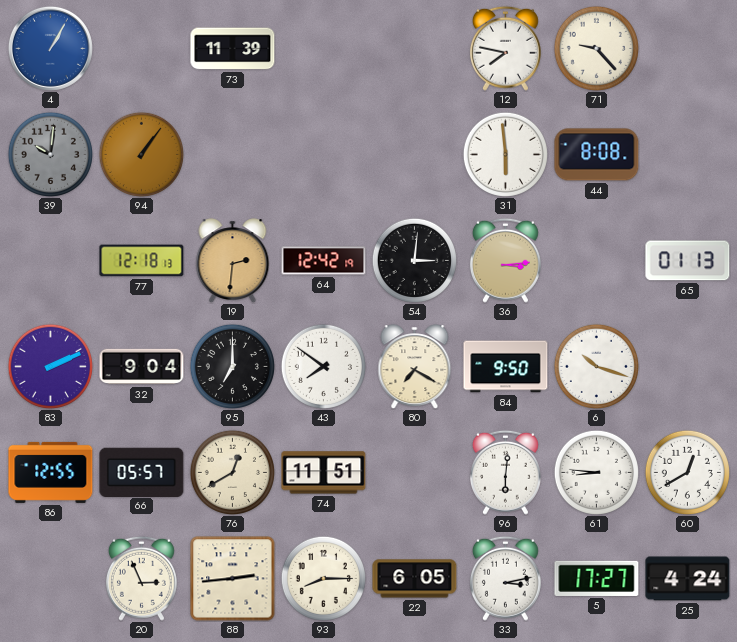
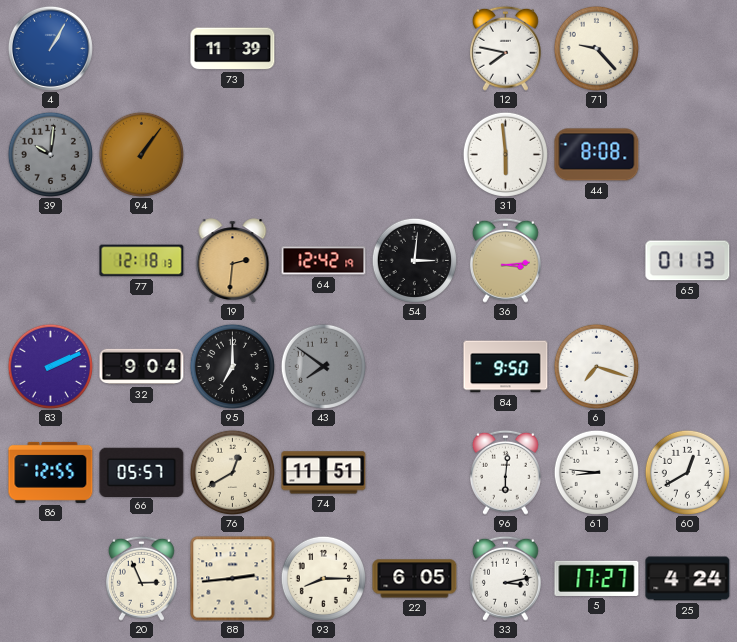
43 dial: white -> grey (323, 366)
80: 7:20 -> none (415, 366)
6: 10:18 -> 7:18 (596, 366)
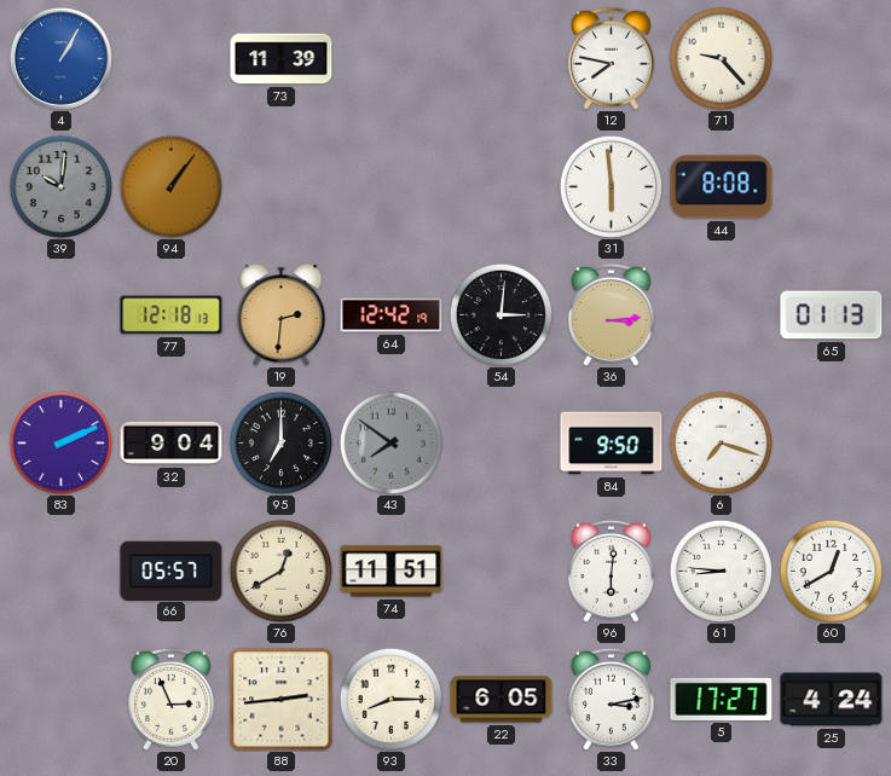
86: 12:55 -> none (51, 472)
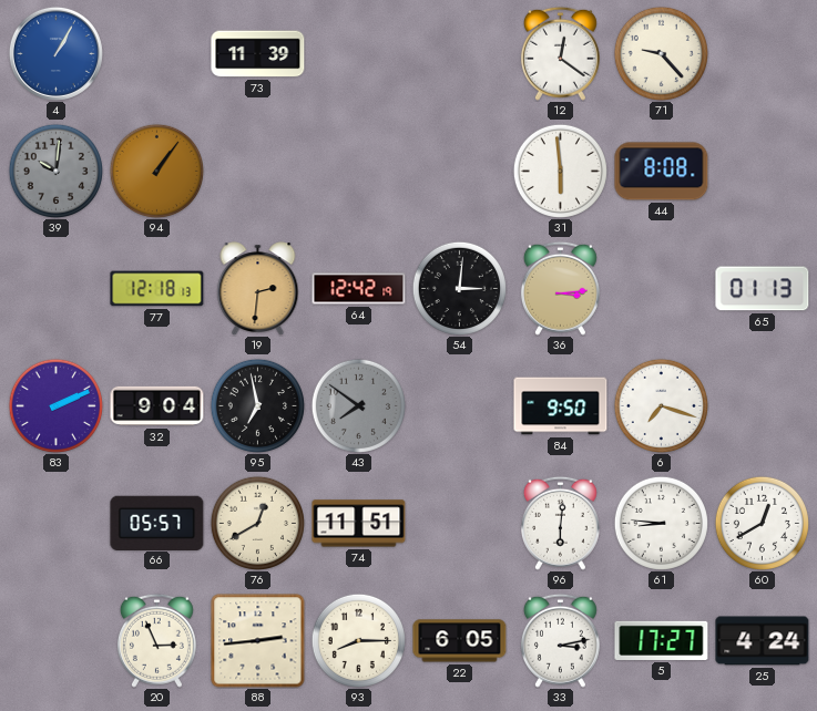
12: 7:47 -> 12:21 (560, 53)
95: 7:00 -> 6:58 (257, 405)
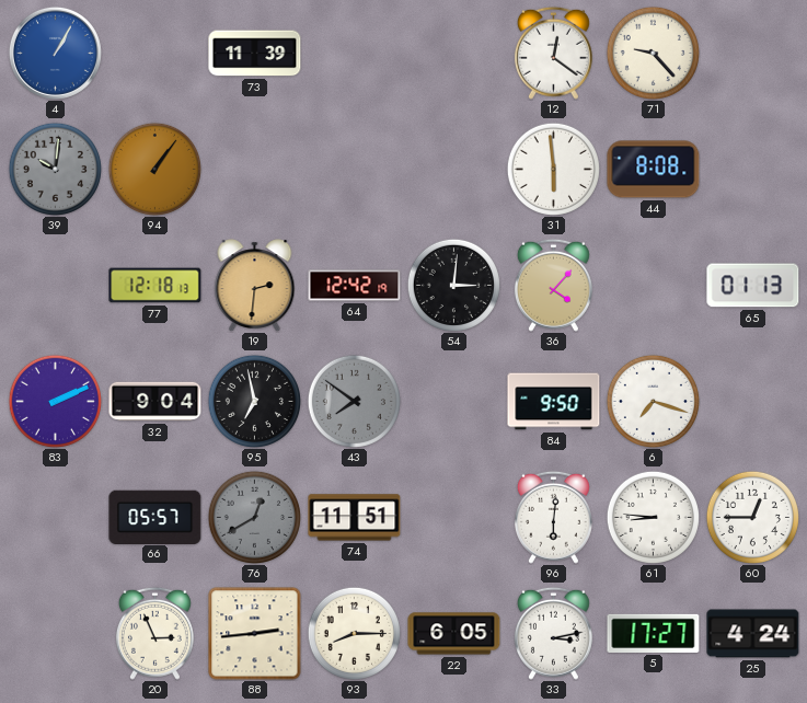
36: 3:14 -> 4:07 (553, 285)
76 dial: cream -> grey (254, 517)
60: 12:40 -> 12:45 (752, 517)
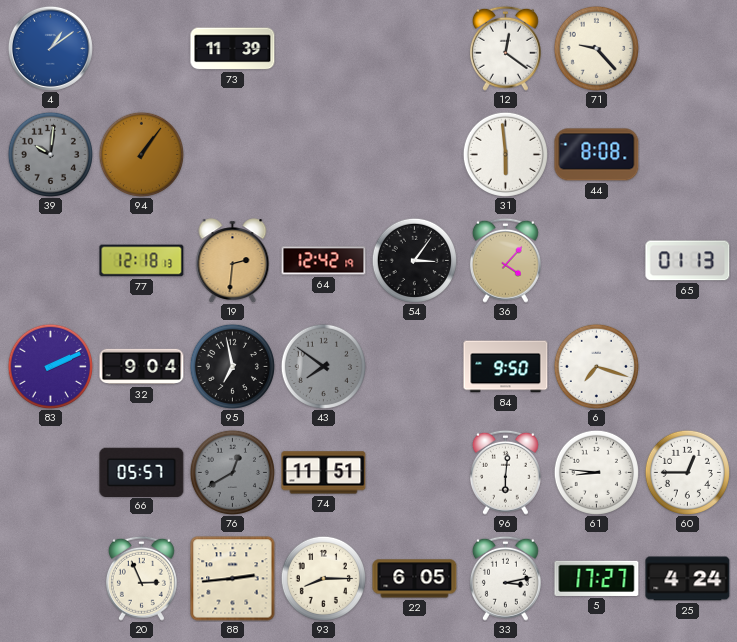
4: 1:05 -> 1:09 (50, 48)
54: 3:01 -> 3:06 (414, 260)
